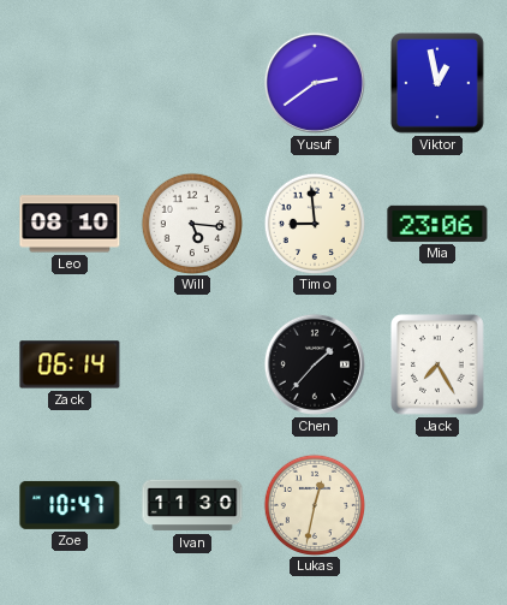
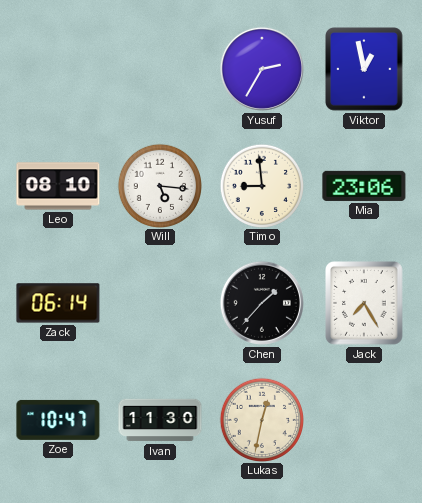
Yusuf: 2:39 -> 2:35 (262, 69)
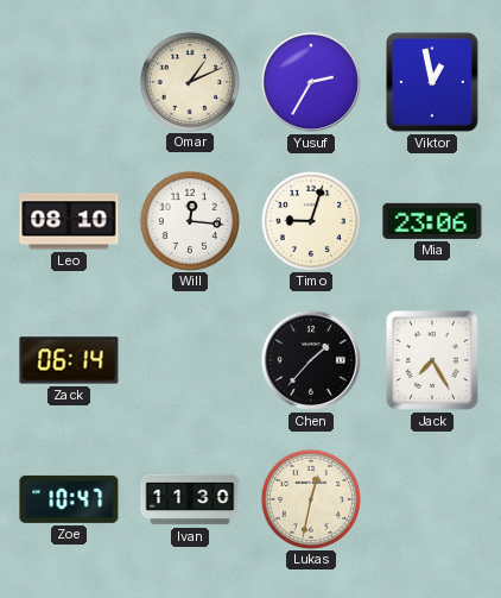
Omar: none -> 1:11 (189, 81)
Will: 5:16 -> 12:16 (189, 220)
Timo: 8:59 -> 9:03 (310, 220)
